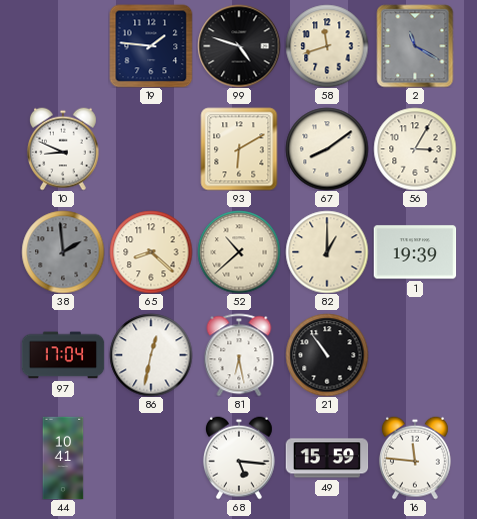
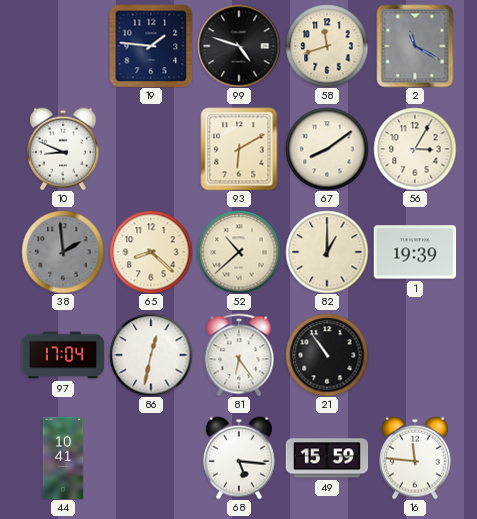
81: 6:28 -> 6:24 (239, 355)
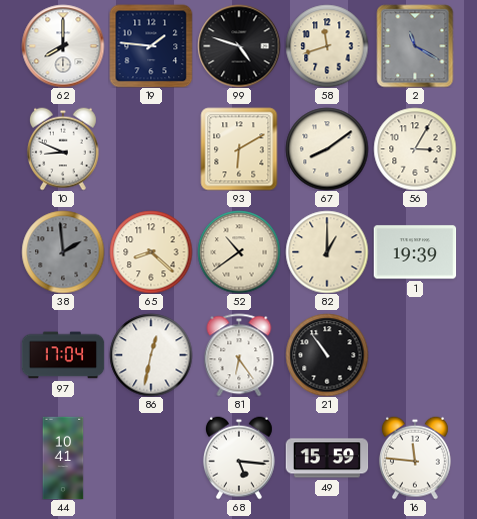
62: none -> 8:00 (63, 46)
52: 10:38 -> 10:39 (239, 252)
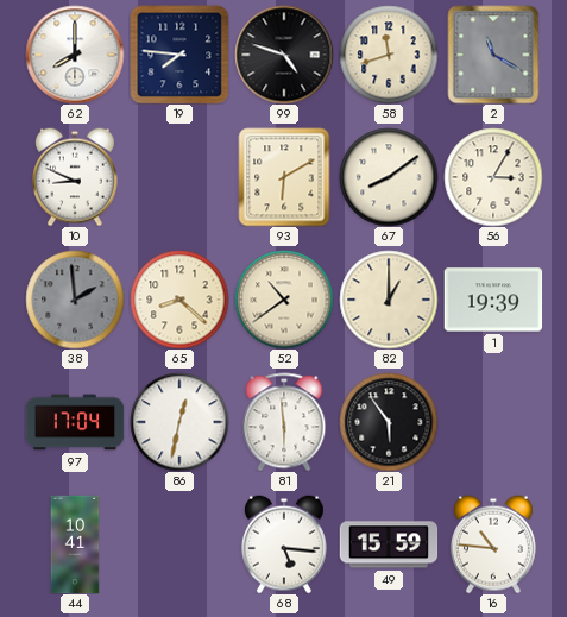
19: 1:46 -> 7:46 (179, 55)
81: 6:24 -> 5:59 (284, 422)
21: 10:54 -> 5:54 (389, 422)
16: 11:46 -> 10:46 (493, 544)
